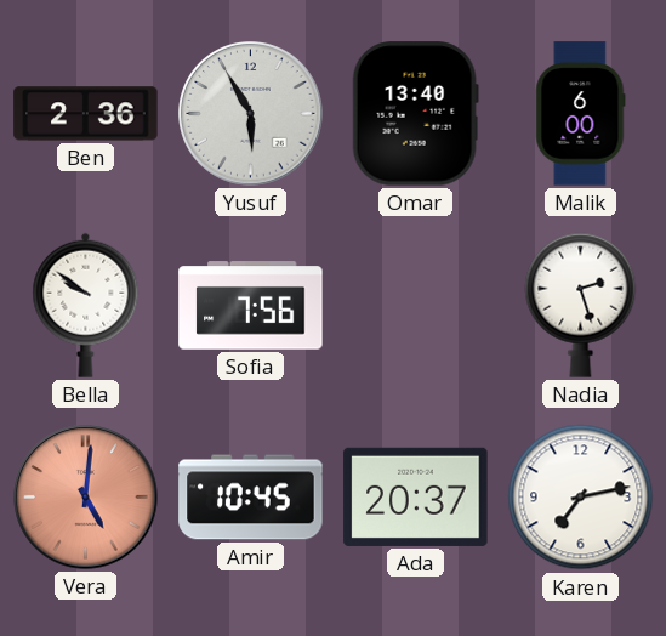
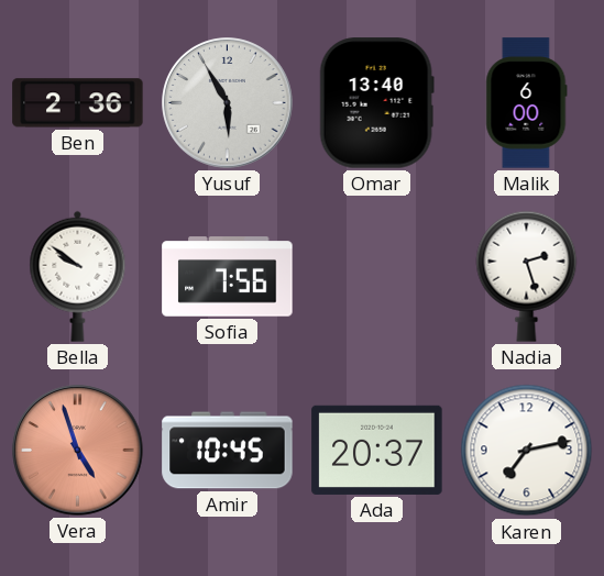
Vera: 5:01 -> 4:57 (78, 451)
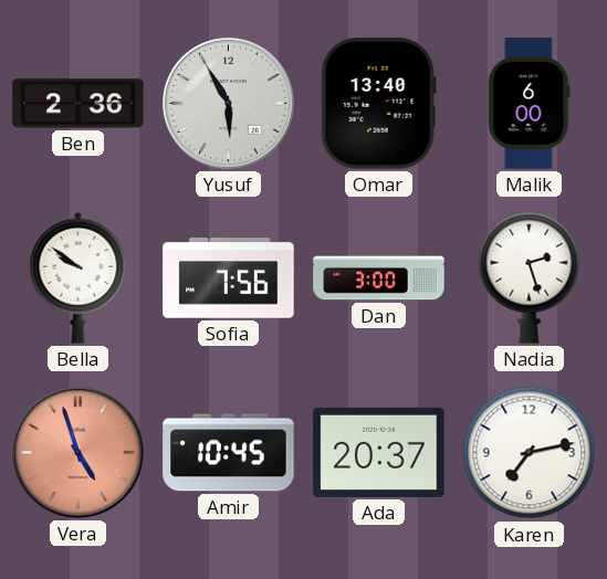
Dan: none -> 3:00 (379, 278)
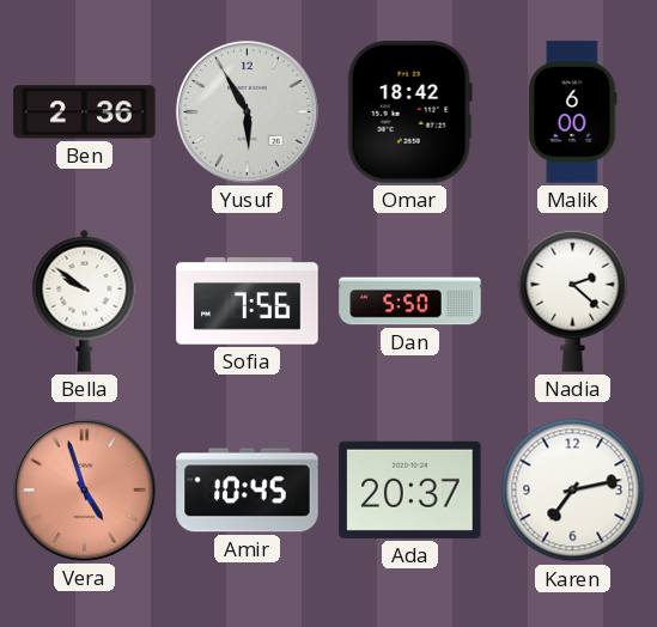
Omar: 13:40 -> 18:42 (409, 112)
Dan: 3:00 -> 5:50 (410, 302)
Nadia: 2:27 -> 2:22 (573, 300)
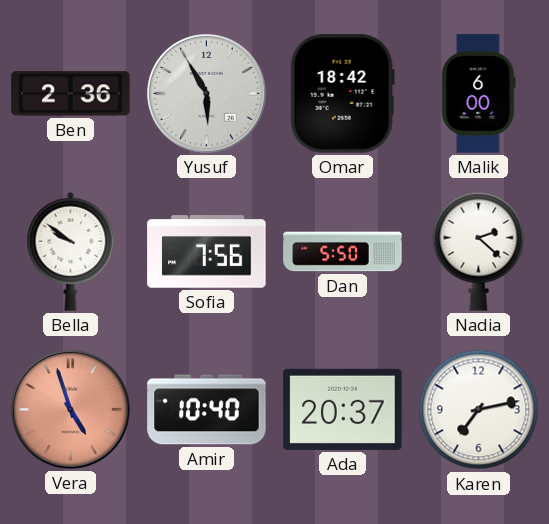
Amir: 10:45 -> 10:40 (207, 410)
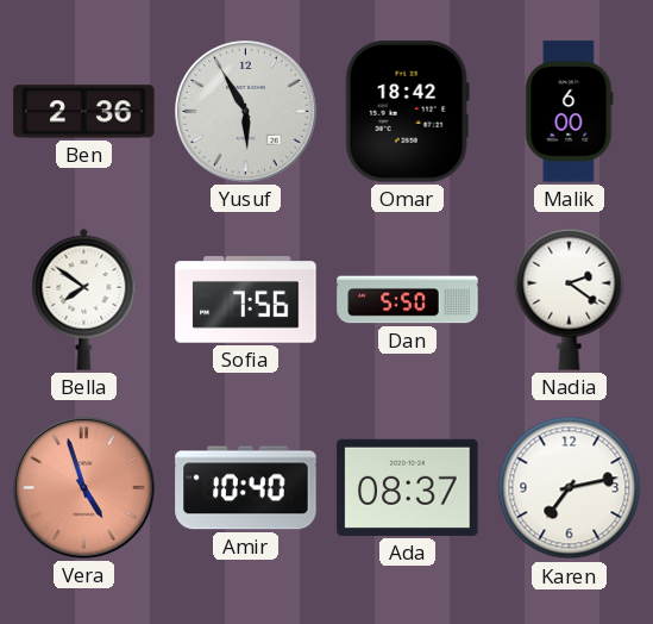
Bella: 9:51 -> 7:51 (84, 299)
Nadia: 2:22 -> 2:21 (570, 299)
Ada: 20:37 -> 08:37 (408, 487)
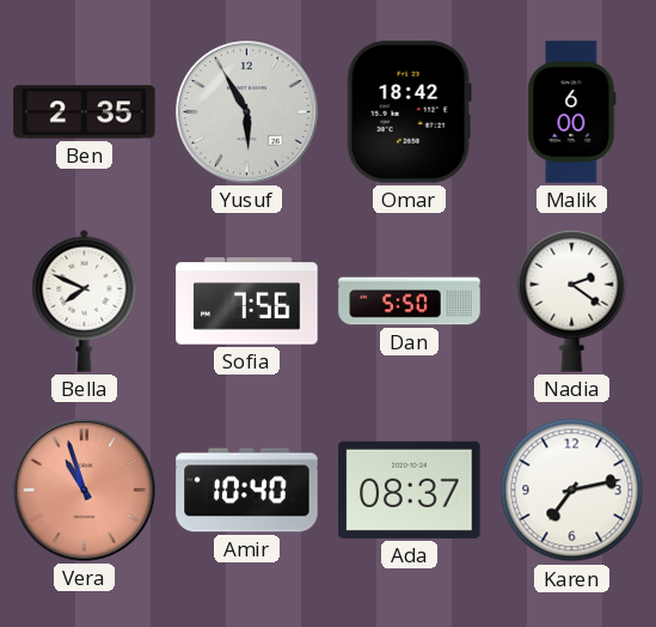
Ben: 2:36 -> 2:35 (85, 112)
Bella: 7:51 -> 7:49 (85, 300)
Vera: 4:57 -> 10:57 (85, 491)
